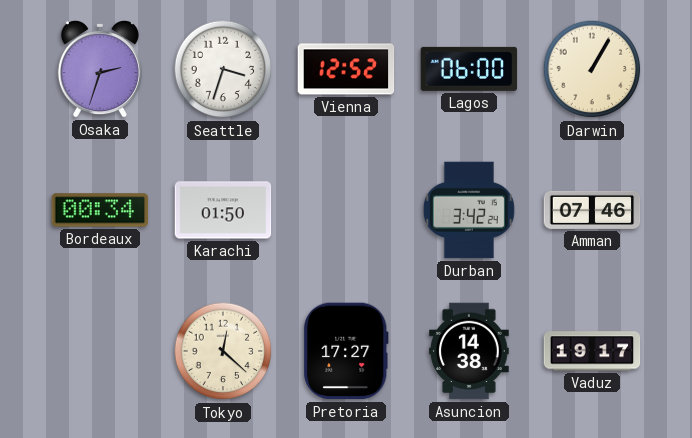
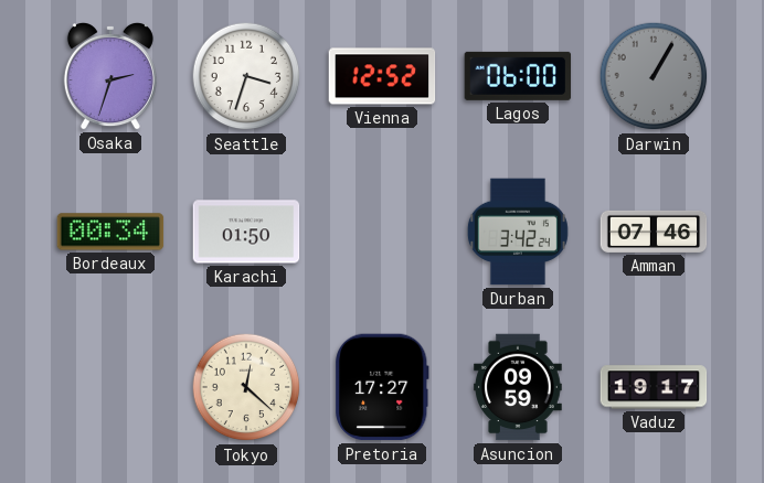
Darwin dial: cream -> grey (654, 76)
Asuncion: 14:38 -> 09:59 (518, 387)
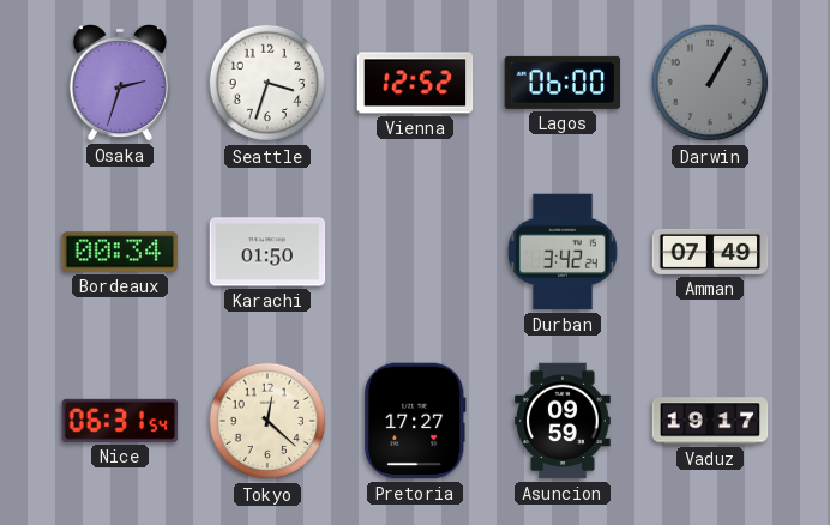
Amman: 07:46 -> 07:49 (710, 252)
Nice: none -> 06:31 (120, 421)
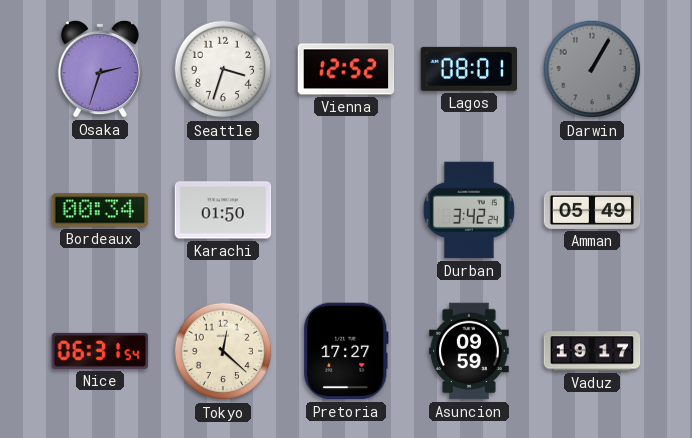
Lagos: 06:00 -> 08:01 (469, 69)
Amman: 07:49 -> 05:49 (592, 210)
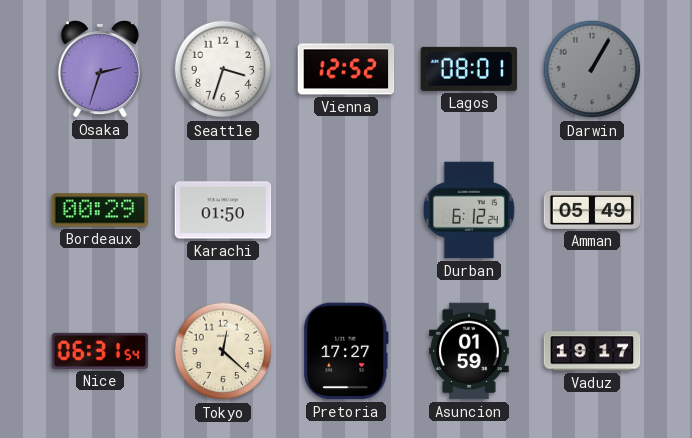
Bordeaux: 00:34 -> 00:29 (100, 210)
Durban: 3:42 -> 6:12 (469, 210)
Asuncion: 09:59 -> 01:59 (469, 351)
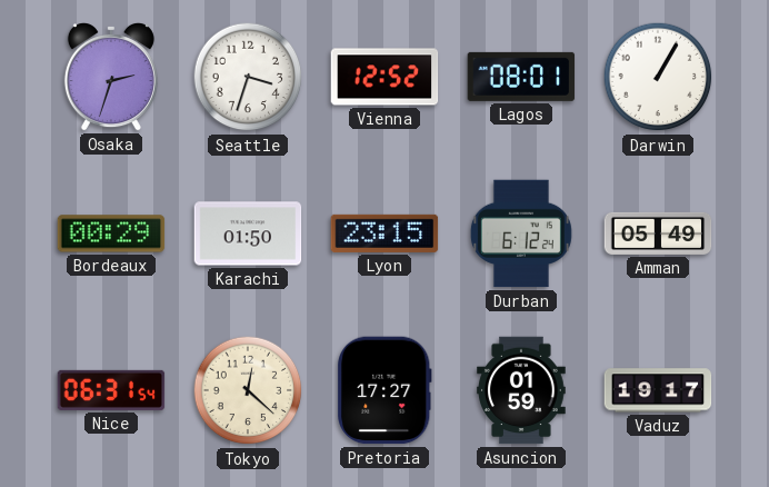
Darwin dial: grey -> white (658, 77)
Lyon: none -> 23:15 (384, 233)
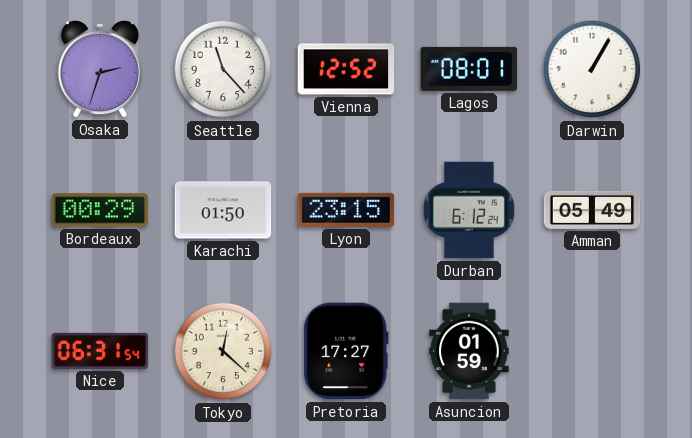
Seattle: 3:33 -> 11:23 (223, 69)
Vaduz: 19:17 -> none (658, 390)
